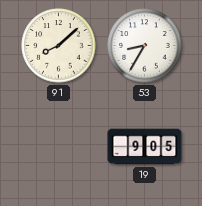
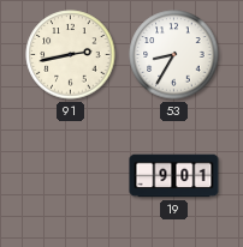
91: 8:08 -> 2:43 (71, 55)
19: 9:05 -> 9:01 (174, 176)
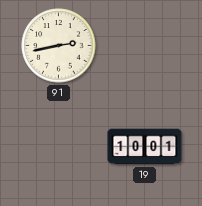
53: 8:35 -> none (174, 55)
19: 9:01 -> 10:01 (145, 147)
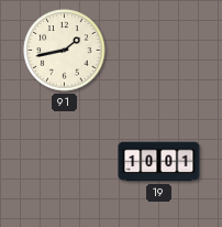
91: 2:43 -> 1:43 (65, 51)
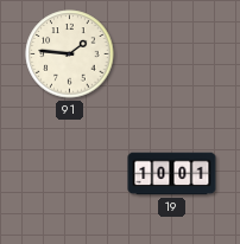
91: 1:43 -> 1:46 (70, 54)
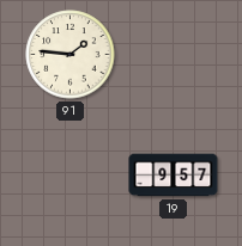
19: 10:01 -> 9:57 (174, 176)
